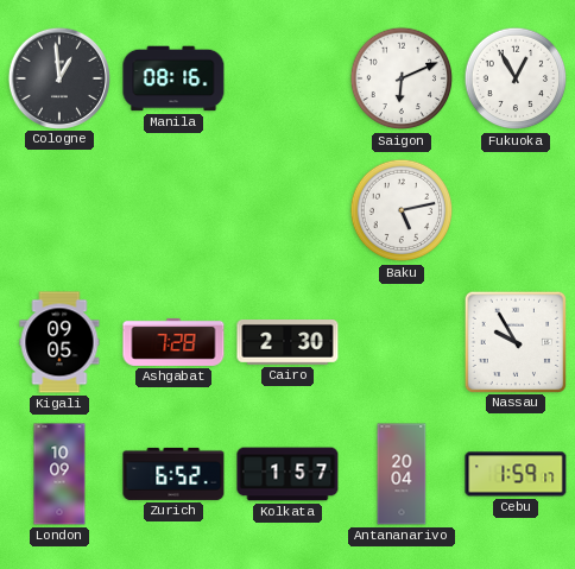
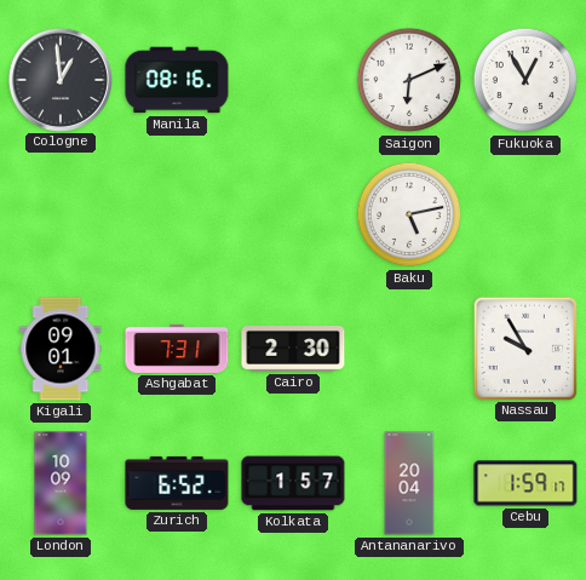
Kigali: 09:05 -> 09:01 (61, 349)
Ashgabat: 7:28 -> 7:31 (177, 349)
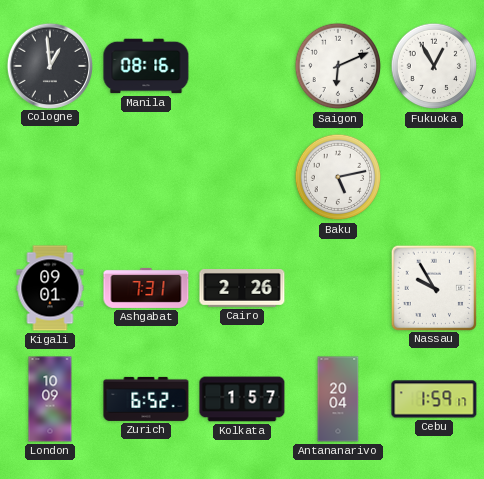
Cairo: 2:30 -> 2:26 (242, 289)
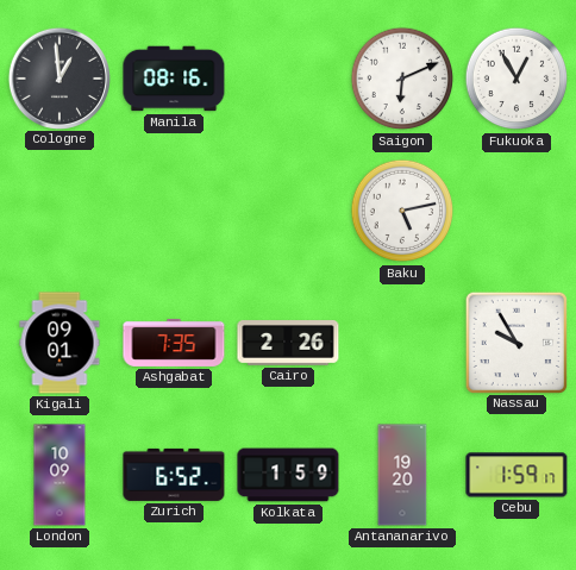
Ashgabat: 7:31 -> 7:35 (174, 343)
Kolkata: 1:57 -> 1:59 (288, 475)
Antananarivo: 20:04 -> 19:20 (402, 475)
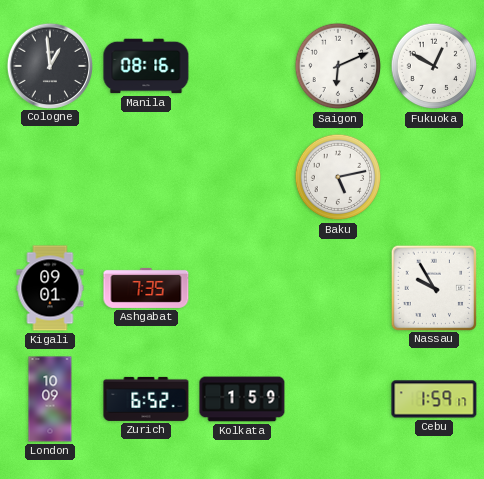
Fukuoka: 12:55 -> 12:50 (434, 66)
Cairo: 2:26 -> none (288, 344)
Antananarivo: 19:20 -> none (402, 475)
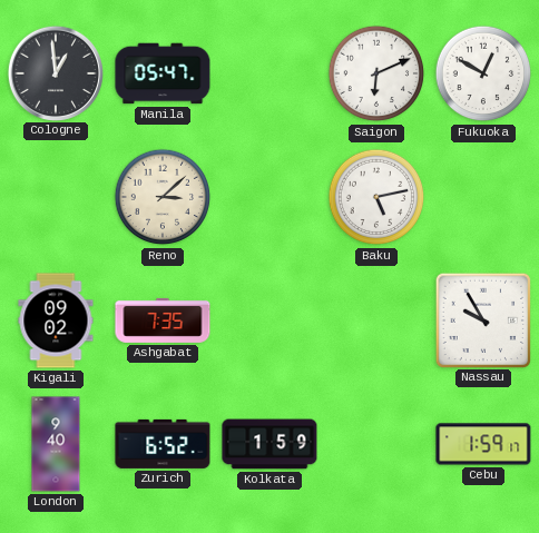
Manila: 08:16 -> 05:47 (163, 73)
Reno: none -> 3:08 (163, 197)
Kigali: 09:01 -> 09:02 (56, 320)
London: 10:09 -> 9:40 (56, 444)
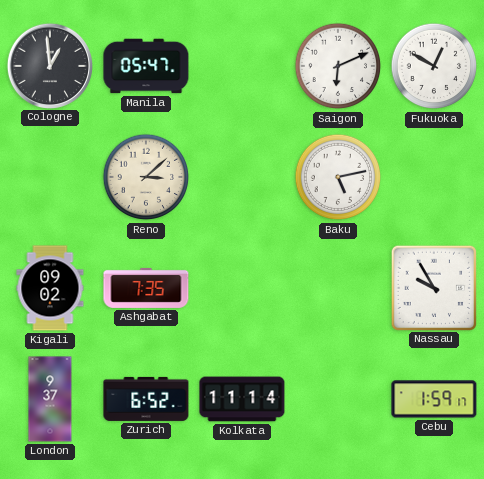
London: 9:40 -> 9:37 (50, 399)
Kolkata: 1:59 -> 11:14 (242, 399)
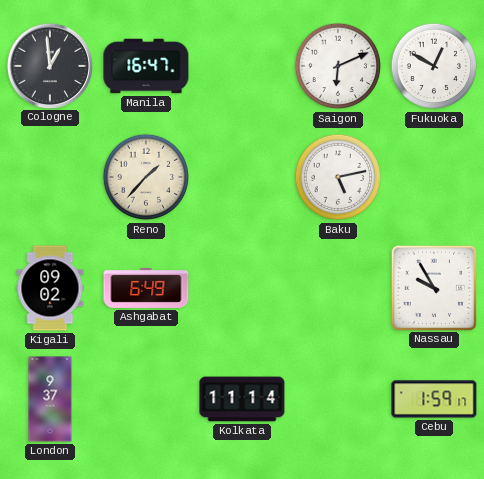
Manila: 05:47 -> 16:47 (146, 66)
Reno: 3:08 -> 1:37 (146, 177)
Ashgabat: 7:35 -> 6:49 (146, 288)
Zurich: 6:52 -> none (146, 399)
